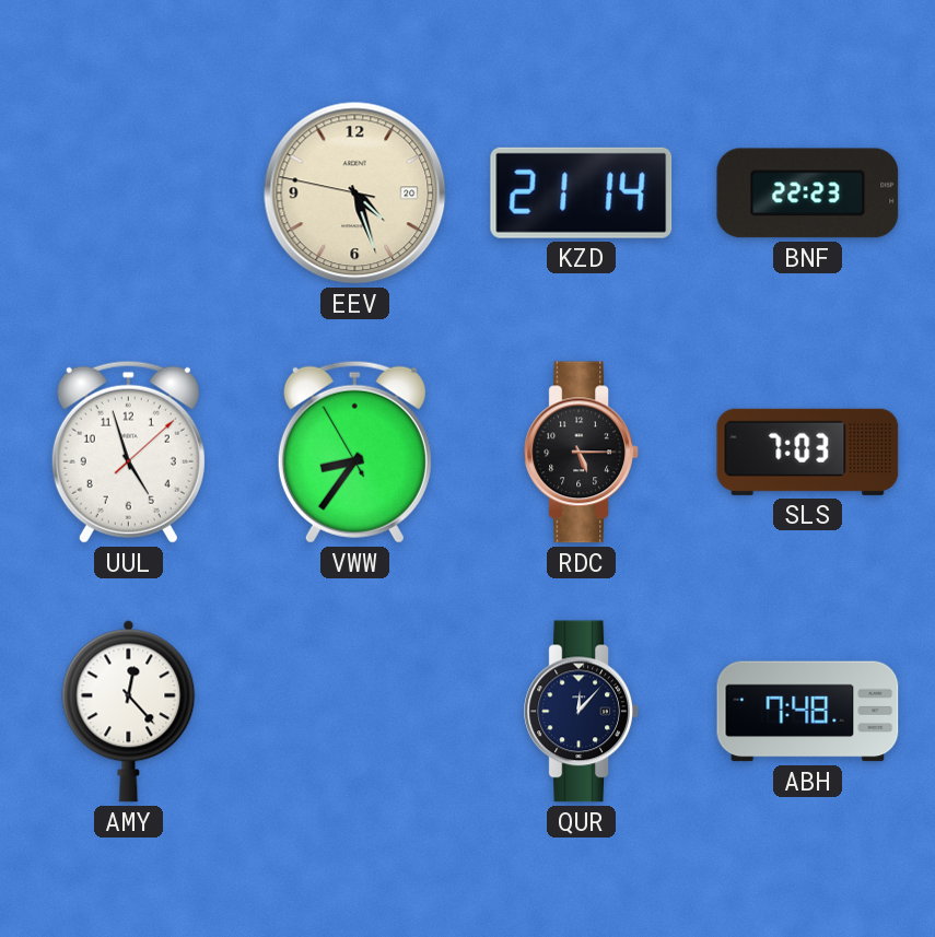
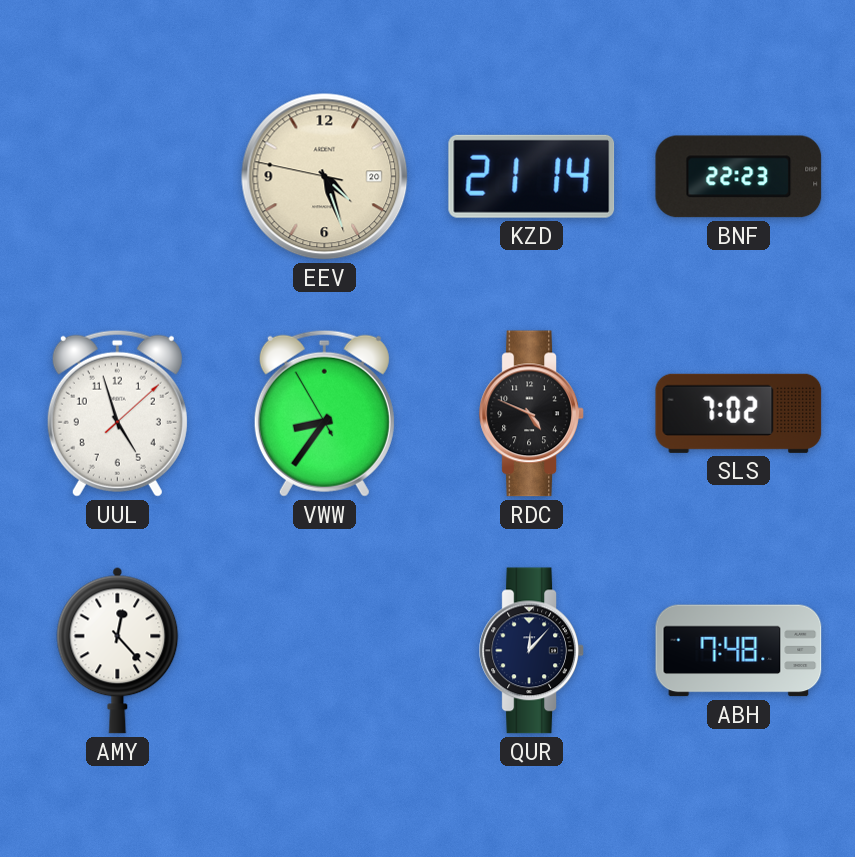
RDC: 5:15 -> 4:49 (532, 414)
SLS: 7:03 -> 7:02 (739, 413)
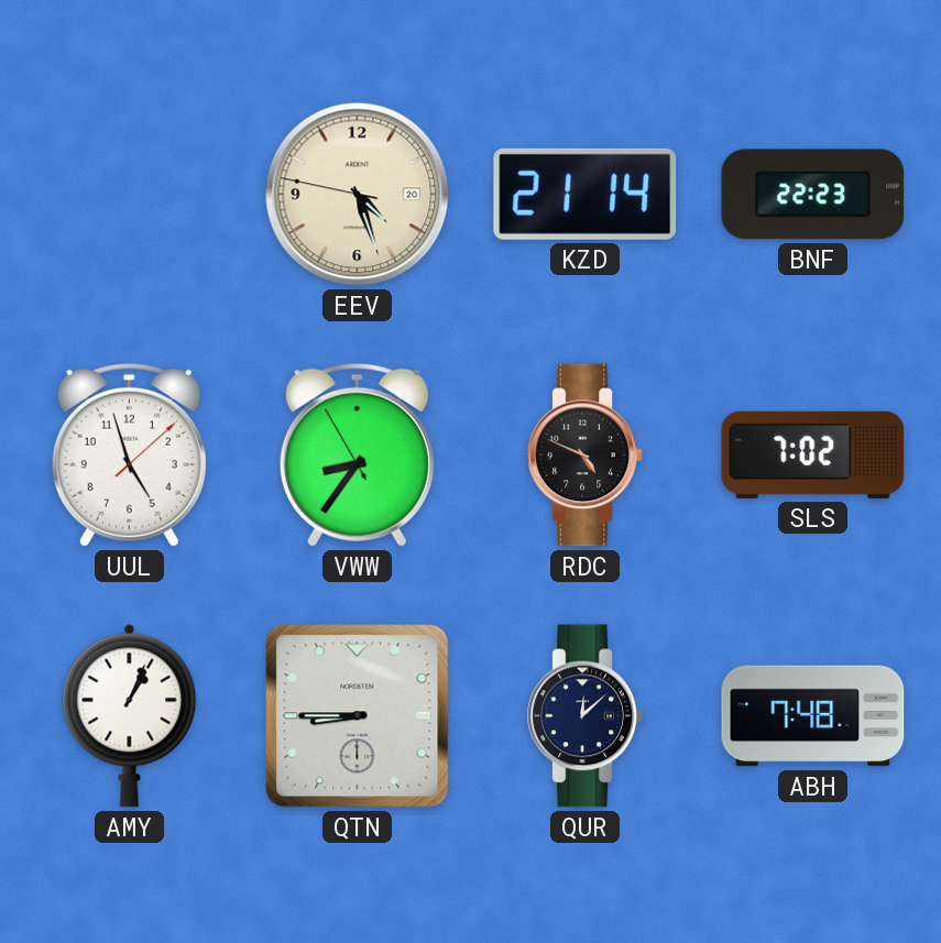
AMY: 12:23 -> 1:04 (130, 715)
QTN: none -> 8:45 (358, 716)
QUR: 12:07 -> 12:08 (586, 716)
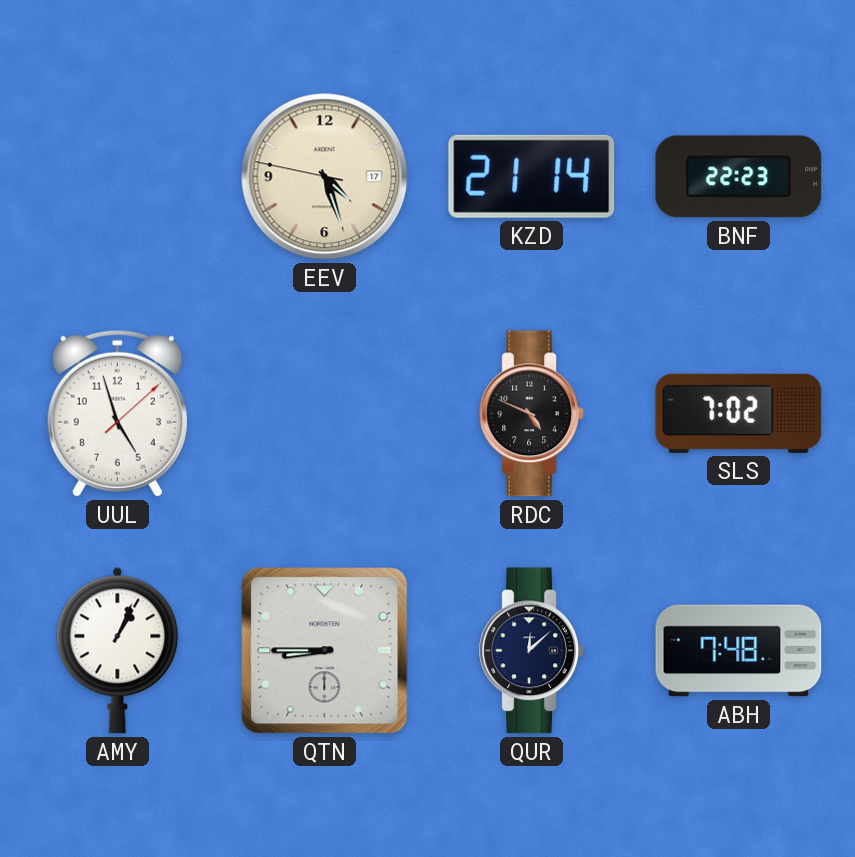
EEV date: 20 -> 17 (325, 177)
VWW: 8:35 -> none (357, 454)
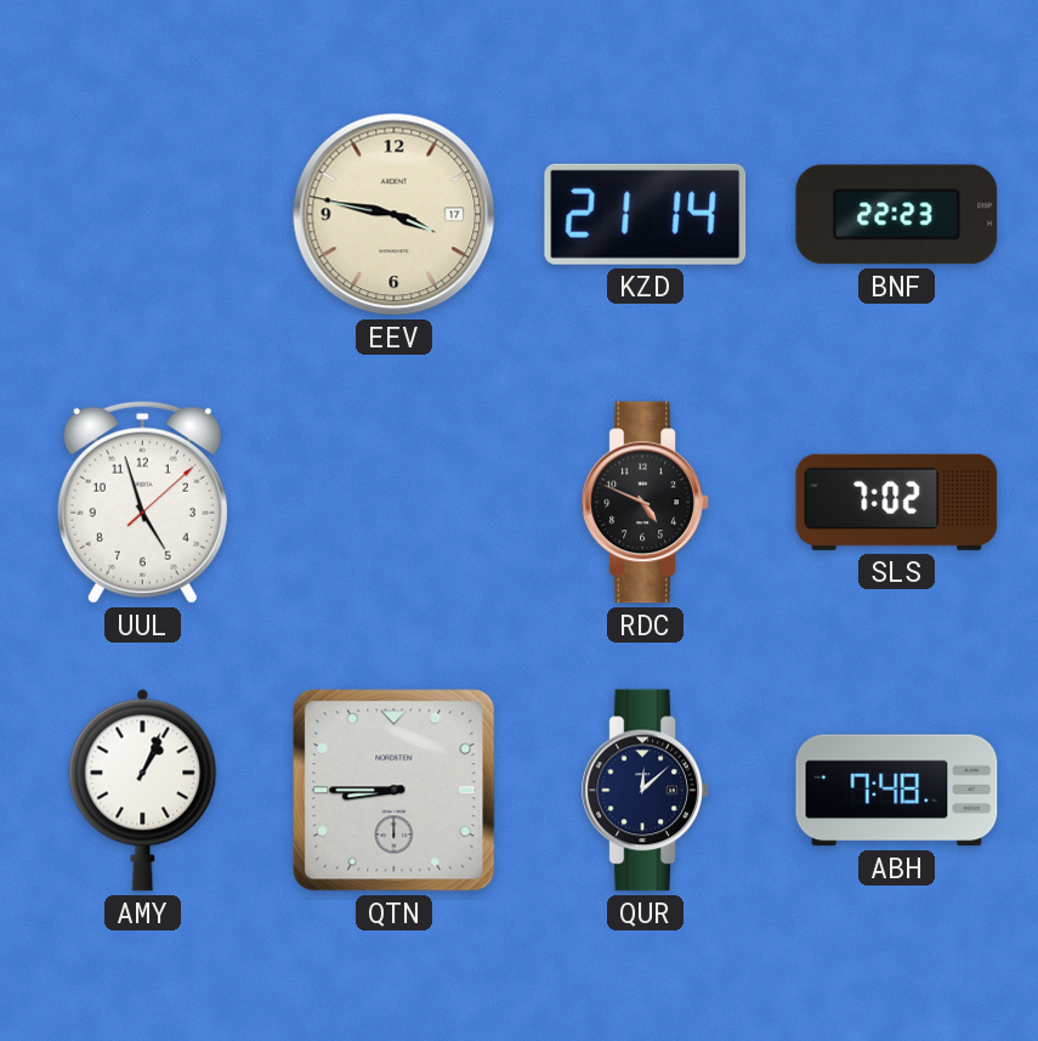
EEV: 4:26 -> 3:46 (395, 215)
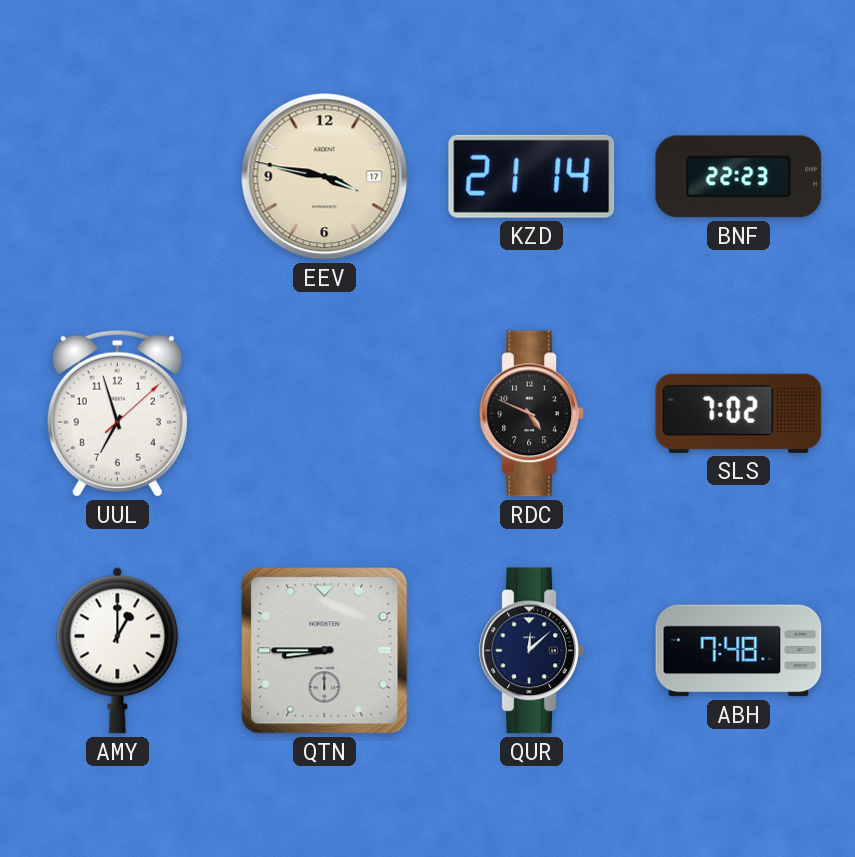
UUL: 4:57 -> 6:57 (117, 413)
AMY: 1:04 -> 1:00 (118, 650)
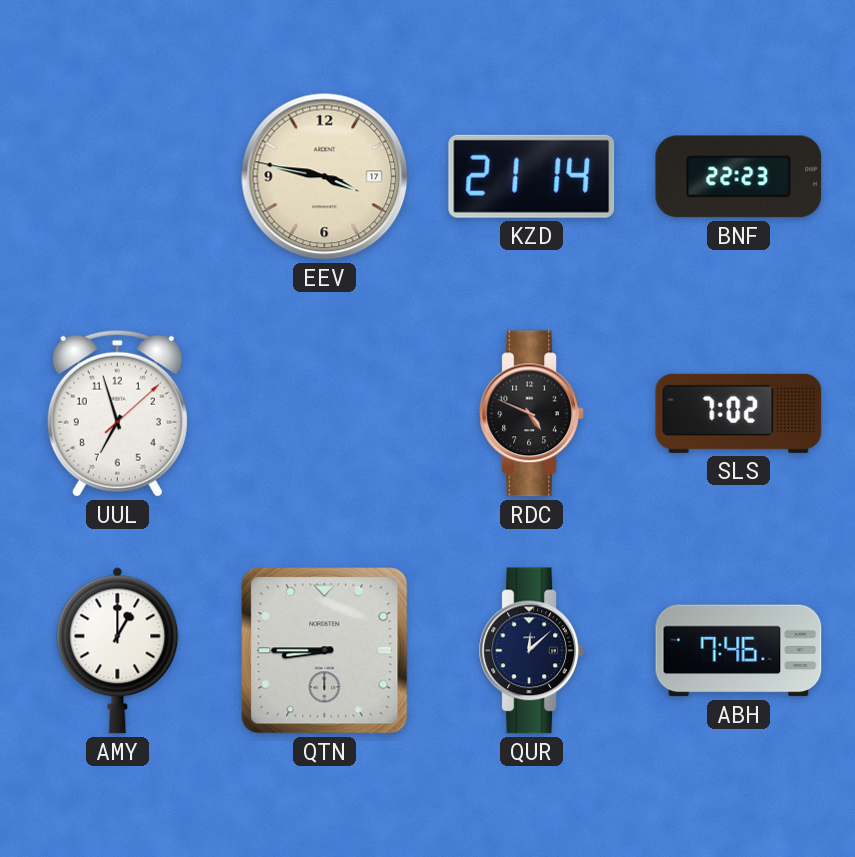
ABH: 7:48 -> 7:46 (739, 651)
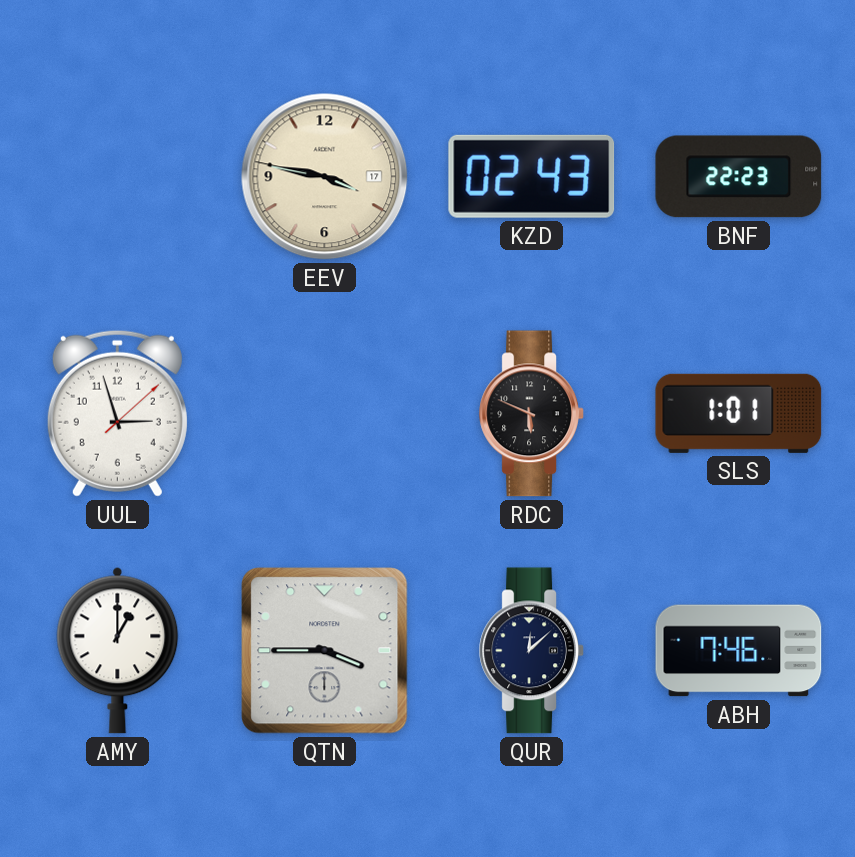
KZD: 21:14 -> 02:43 (532, 176)
UUL: 6:57 -> 2:57 (117, 413)
RDC: 4:49 -> 5:49 (532, 414)
SLS: 7:02 -> 1:01 (739, 413)
QTN: 8:45 -> 3:45 (325, 651)
